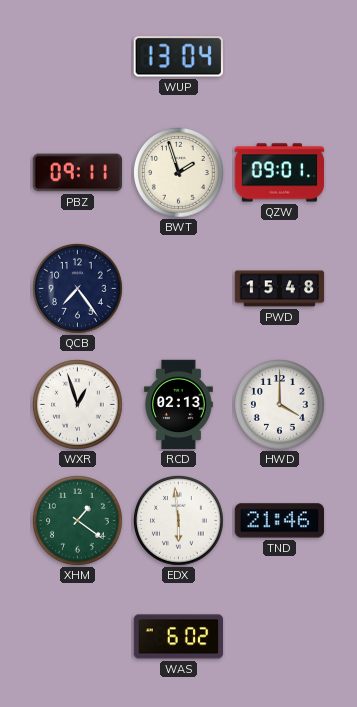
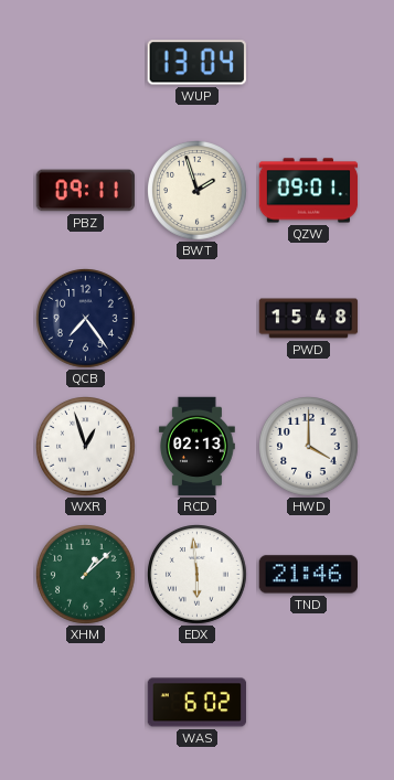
XHM: 1:21 -> 1:08 (86, 575)
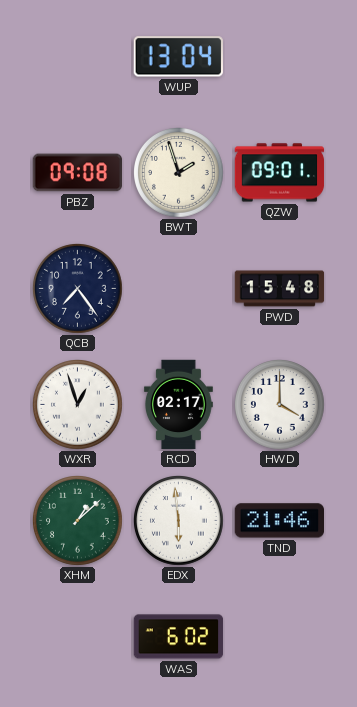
PBZ: 09:11 -> 09:08 (78, 173)
RCD: 02:13 -> 02:17 (178, 405)
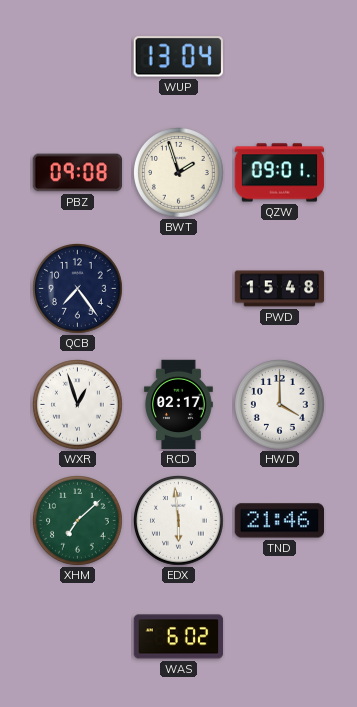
XHM: 1:08 -> 7:08 (78, 521)
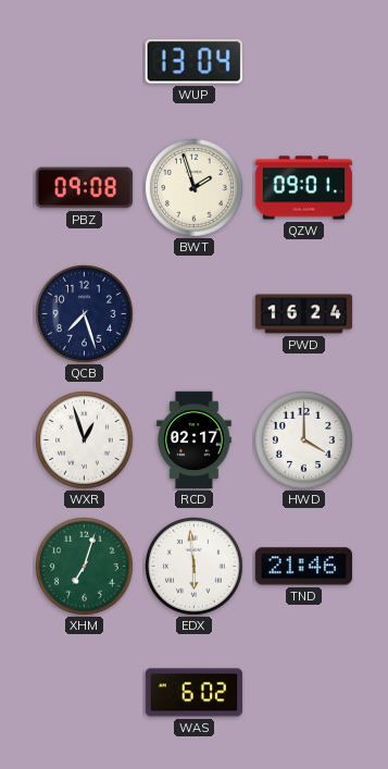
QCB: 7:24 -> 7:27 (85, 314)
PWD: 15:48 -> 16:24 (304, 314)
XHM: 7:08 -> 7:03 (85, 567)
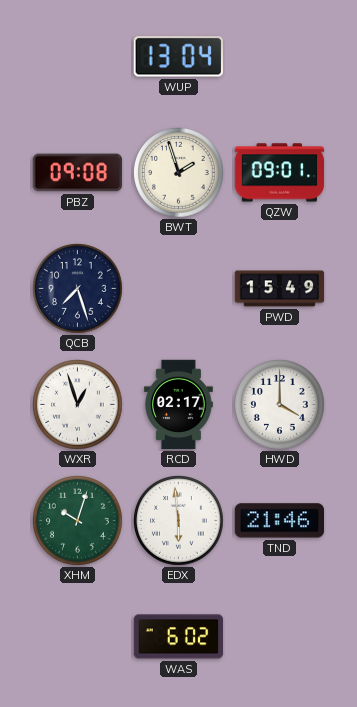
PWD: 16:24 -> 15:49 (280, 289)
XHM: 7:03 -> 10:03 (78, 521)
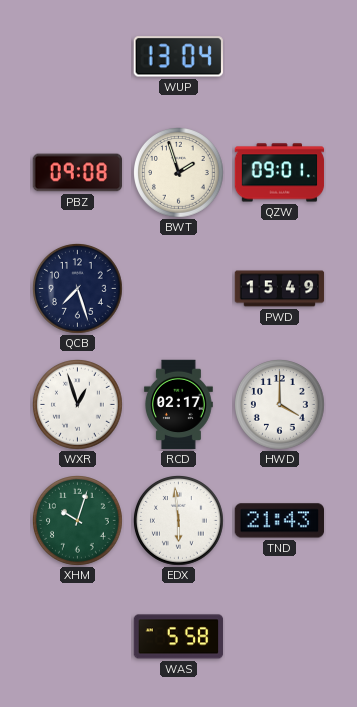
TND: 21:46 -> 21:43 (279, 521)
WAS: 6:02 -> 5:58 (179, 637)
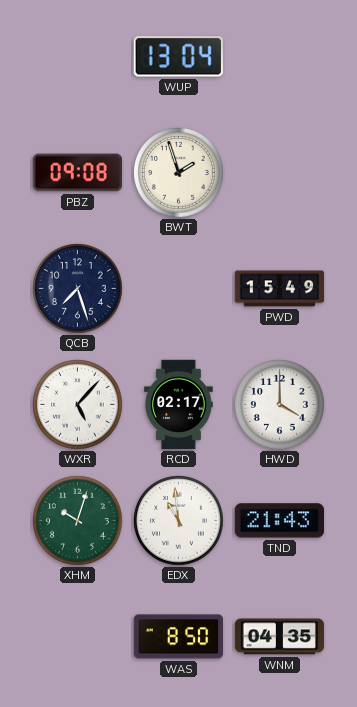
QZW: 09:01 -> none (280, 173)
WXR: 12:57 -> 5:07 (78, 405)
EDX: 5:59 -> 10:59 (179, 521)
WAS: 5:58 -> 8:50 (179, 637)
WNM: none -> 04:35 (280, 637)
